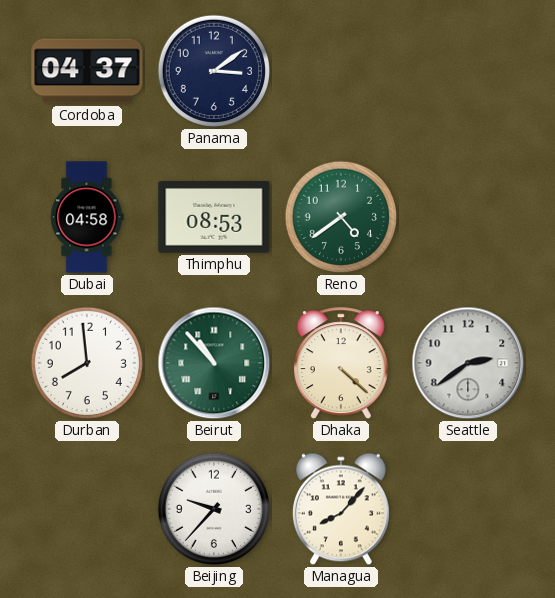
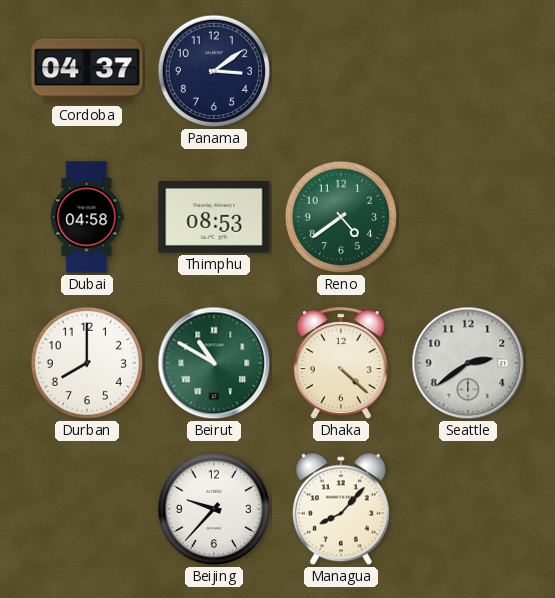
Durban: 7:59 -> 8:00 (87, 363)
Beirut: 10:53 -> 10:50 (214, 363)
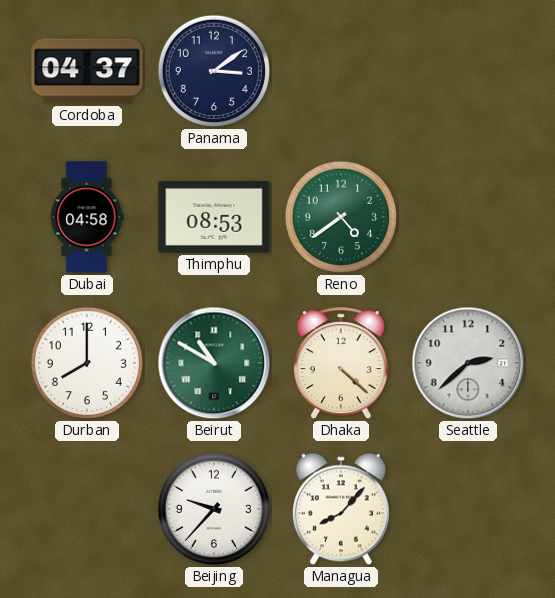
Seattle: 2:39 -> 2:38 (468, 363)
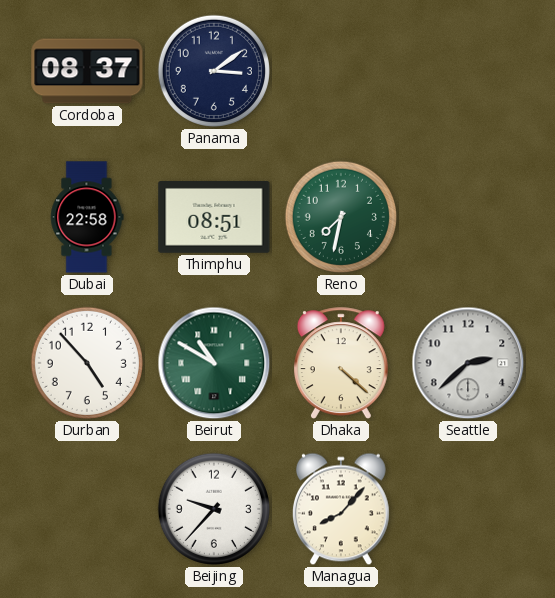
Cordoba: 04:37 -> 08:37 (87, 71)
Dubai: 04:58 -> 22:58 (87, 217)
Thimphu: 08:53 -> 08:51 (214, 218)
Reno: 4:39 -> 7:32 (341, 217)
Durban: 8:00 -> 4:53 (87, 363)
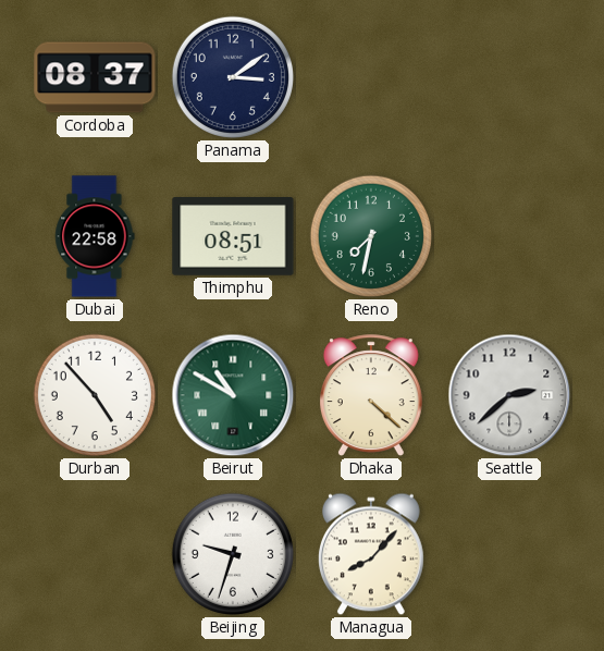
Beijing: 9:37 -> 9:33 (233, 554)
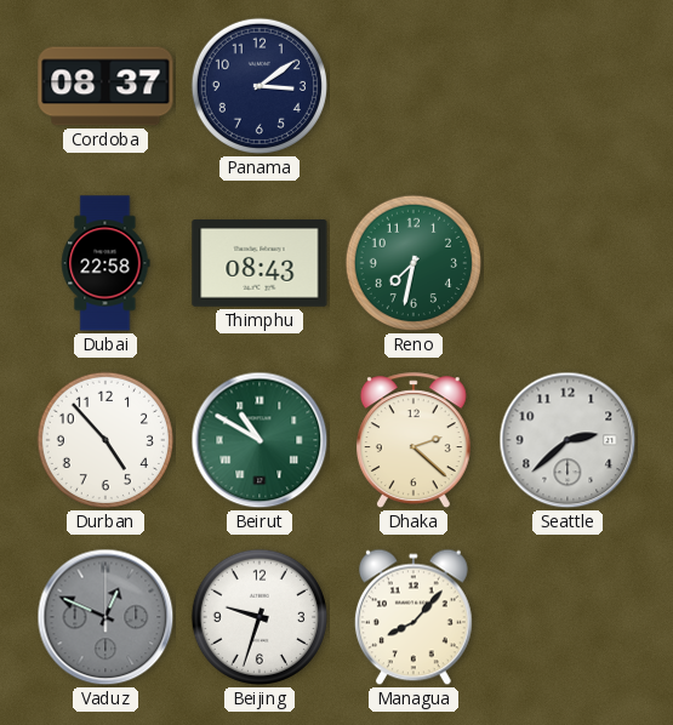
Thimphu: 08:51 -> 08:43 (259, 264)
Dhaka: 4:22 -> 2:22 (414, 440)
Vaduz: none -> 12:49 (105, 617)
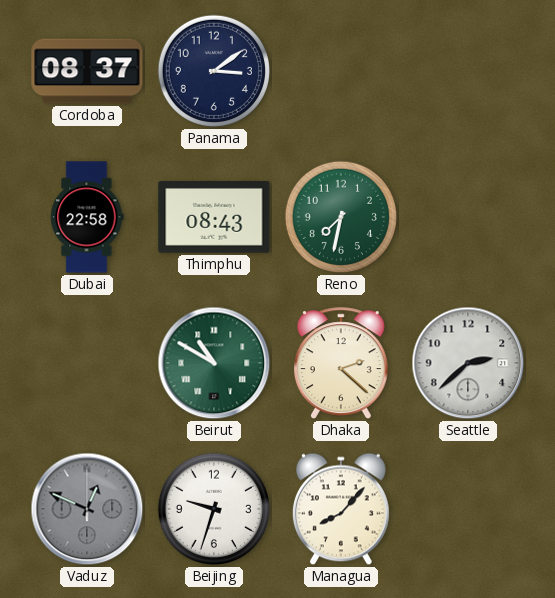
Durban: 4:53 -> none (105, 440)
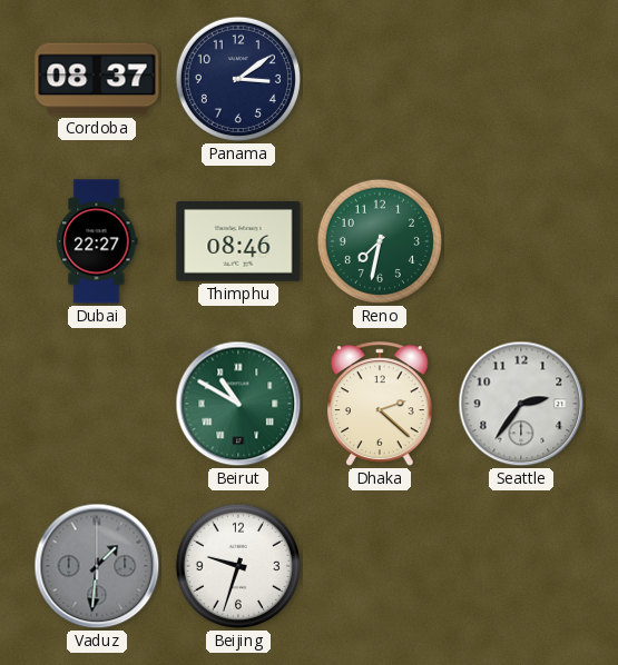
Dubai: 22:58 -> 22:27 (97, 241)
Thimphu: 08:43 -> 08:46 (238, 242)
Seattle: 2:38 -> 2:36 (521, 404)
Vaduz: 12:49 -> 1:31 (97, 566)
Managua: 8:07 -> none (341, 509)
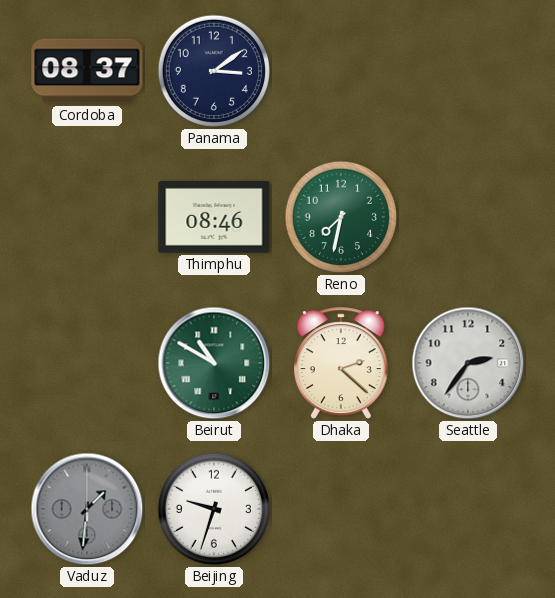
Dubai: 22:27 -> none (97, 241)
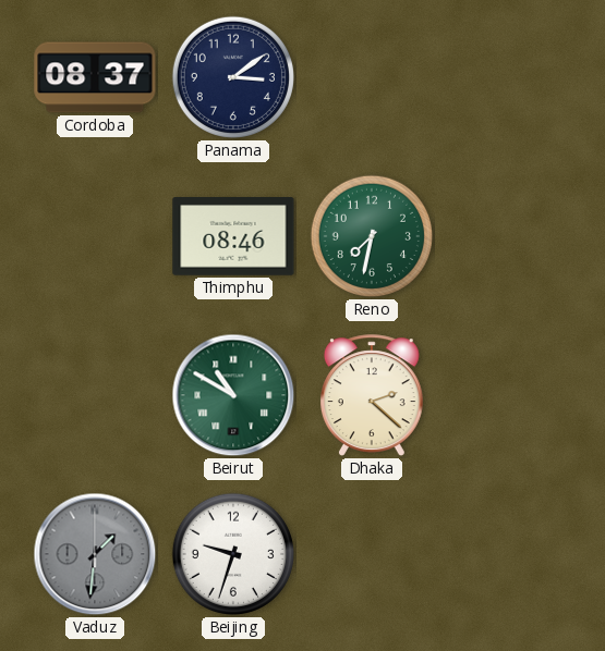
Seattle: 2:36 -> none (468, 363)
